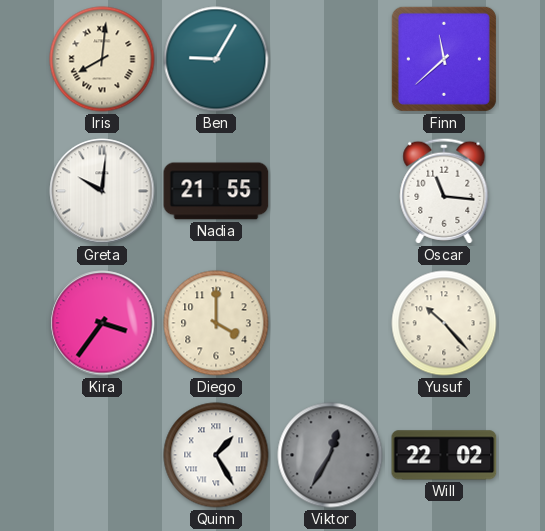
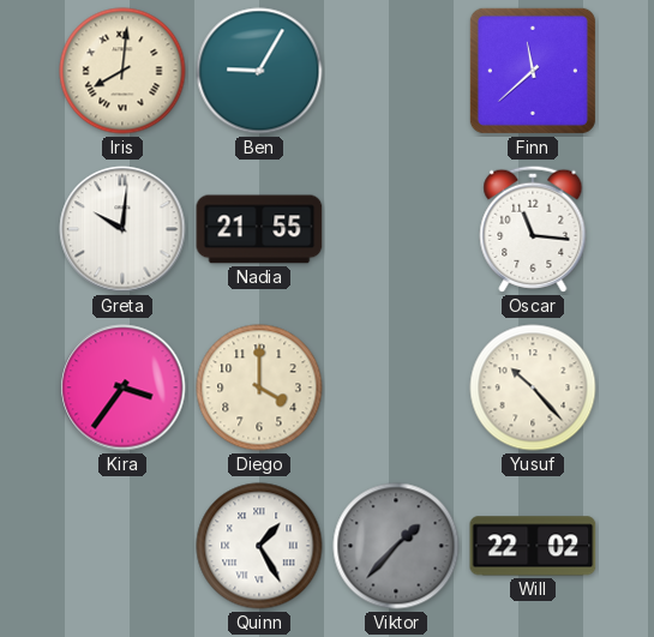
Viktor: 12:35 -> 1:37 (396, 546)
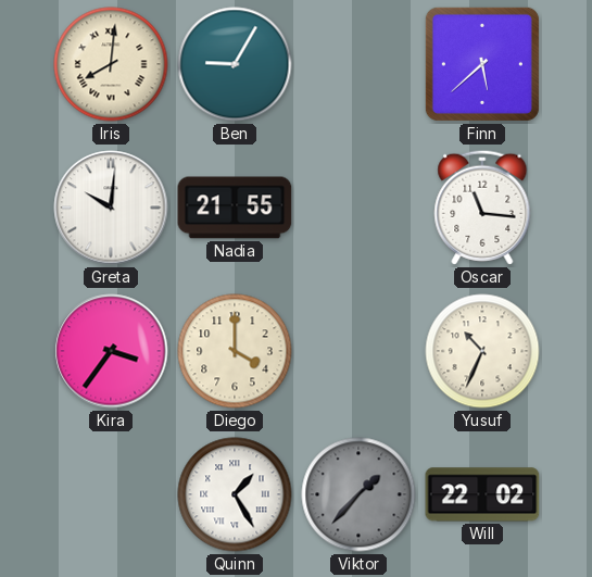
Finn: 11:38 -> 5:38 (482, 64)
Yusuf: 10:23 -> 10:34 (482, 351)
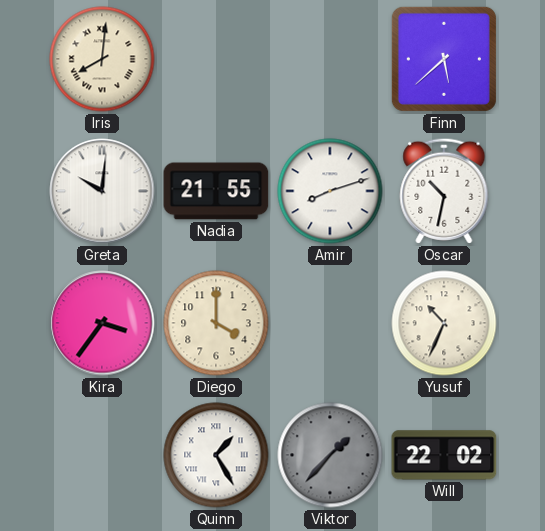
Ben: 9:05 -> none (235, 64)
Amir: none -> 8:12 (330, 191)
Oscar: 11:16 -> 10:32 (444, 191)
